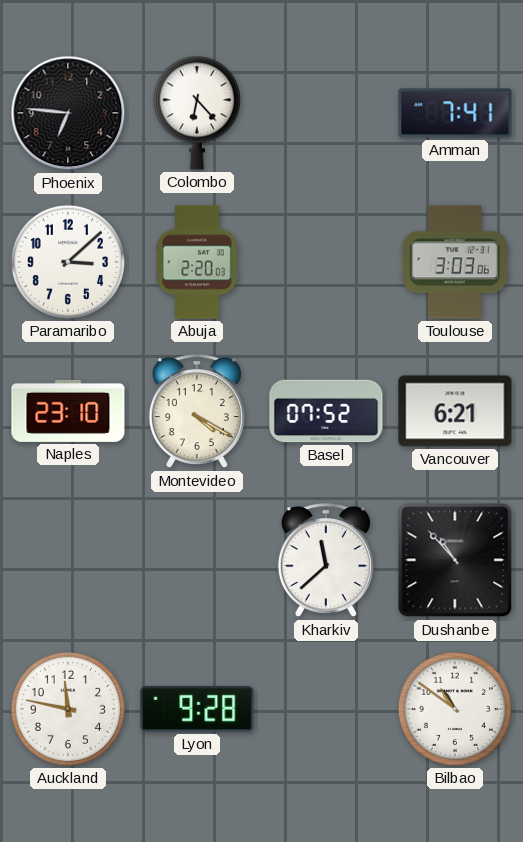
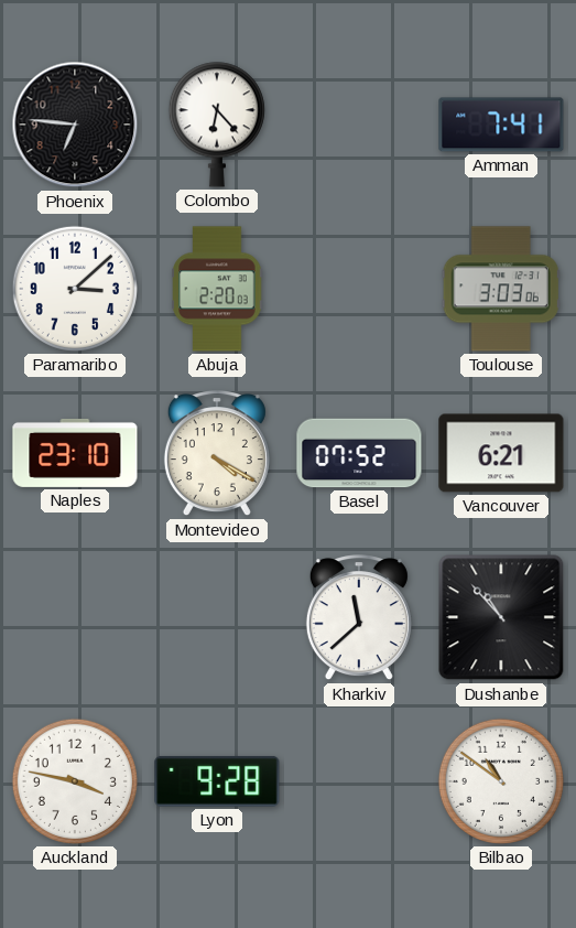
Auckland: 11:47 -> 3:47 (75, 781)
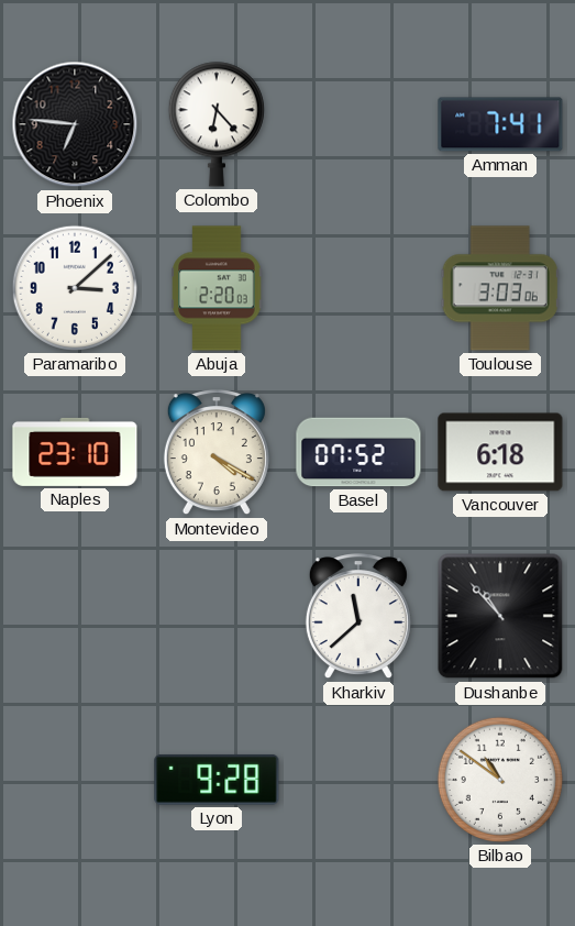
Vancouver: 6:21 -> 6:18 (500, 452)
Auckland: 3:47 -> none (75, 781)
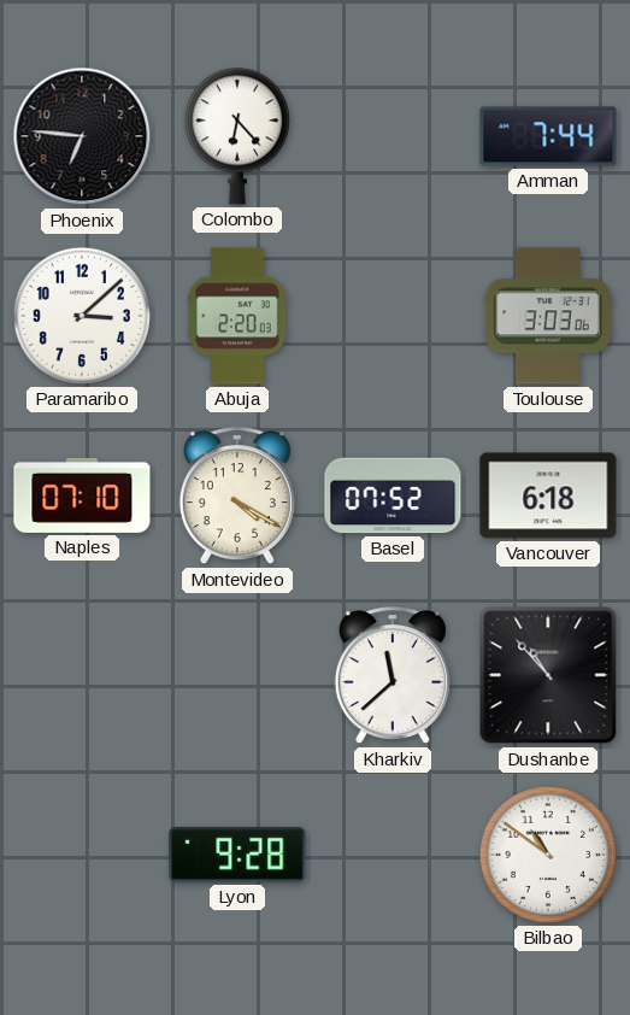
Amman: 7:41 -> 7:44 (548, 136)
Naples: 23:10 -> 07:10 (82, 495)
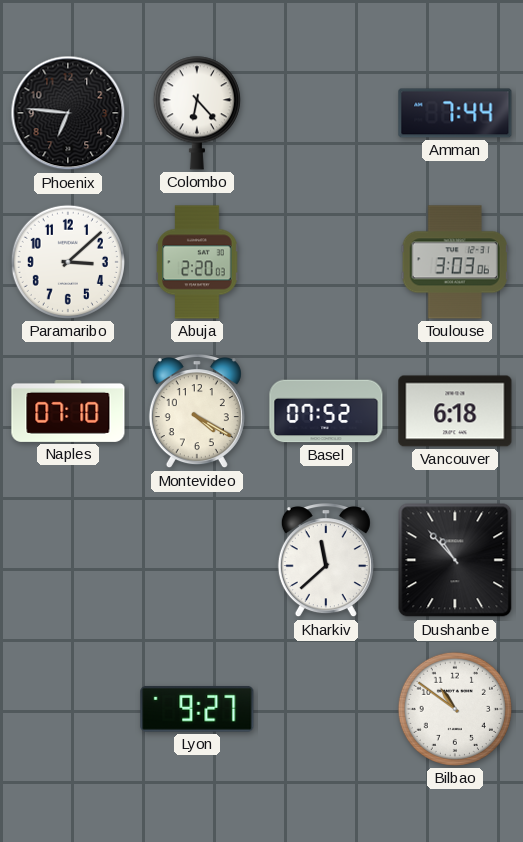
Lyon: 9:28 -> 9:27 (197, 709)
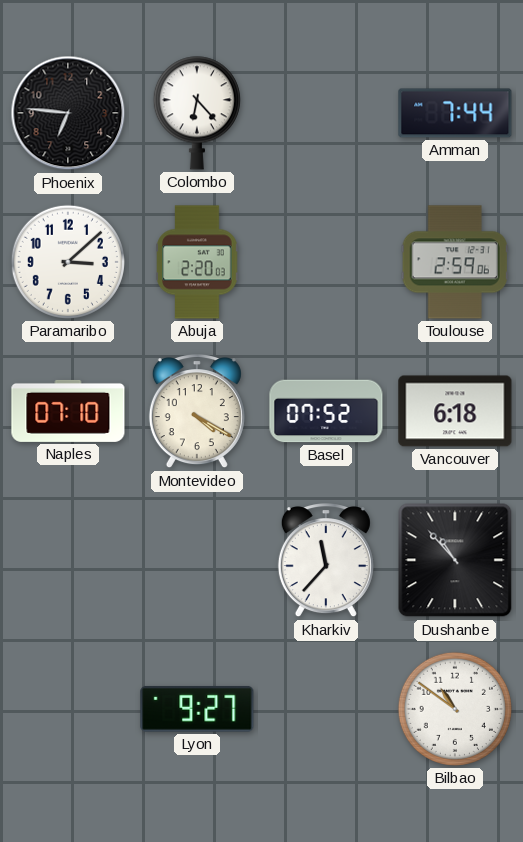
Toulouse: 3:03 -> 2:59 (455, 262)
Kharkiv: 11:38 -> 11:37 (326, 561)
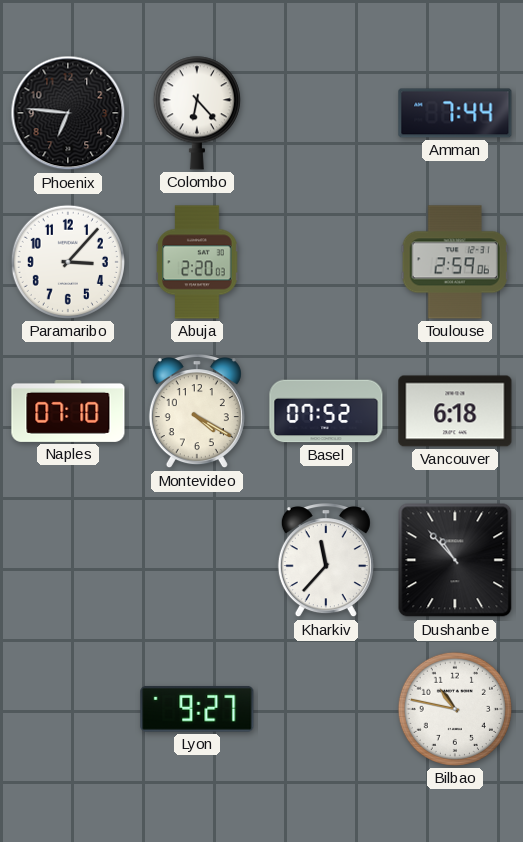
Paramaribo: 3:08 -> 3:07 (68, 262)
Bilbao: 10:51 -> 10:47 (455, 709)
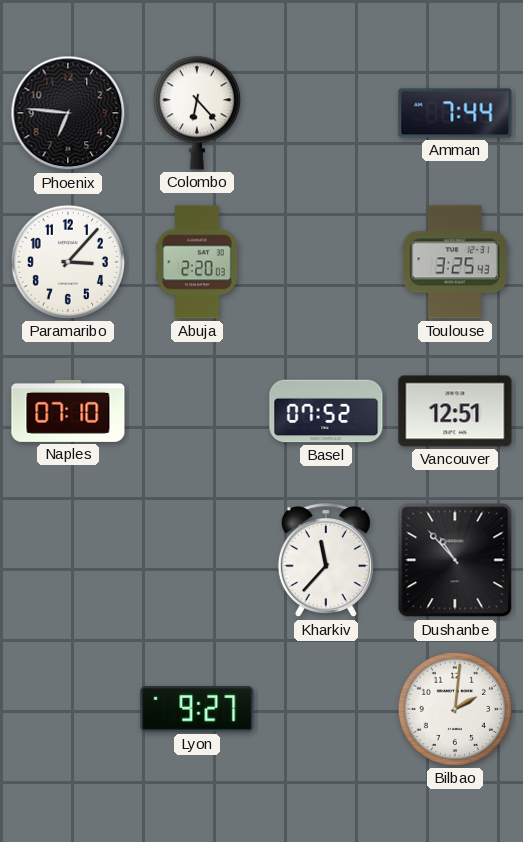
Toulouse: 2:59 -> 3:25 (455, 262)
Montevideo: 4:20 -> none (197, 412)
Vancouver: 6:18 -> 12:51 (455, 411)
Bilbao: 10:47 -> 2:01 (455, 709)
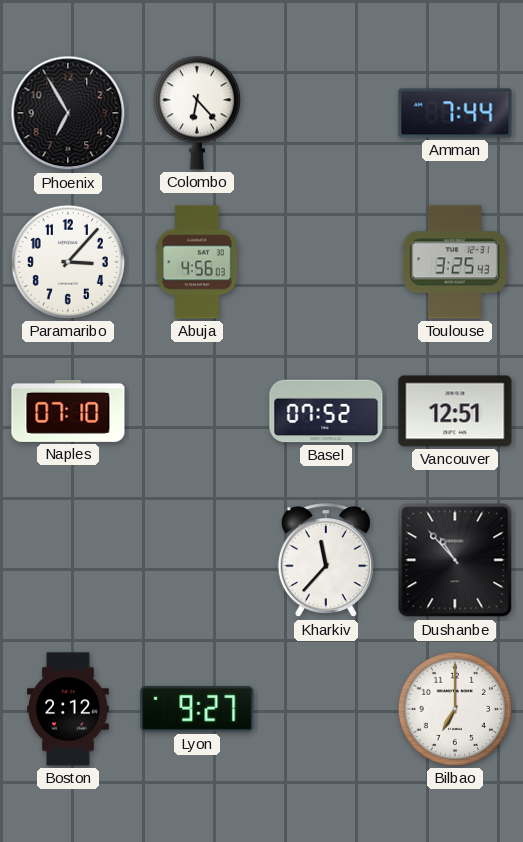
Phoenix: 6:46 -> 6:55 (68, 113)
Abuja: 2:20 -> 4:56 (197, 262)
Boston: none -> 2:12 (68, 709)
Bilbao: 2:01 -> 7:00 (455, 709)
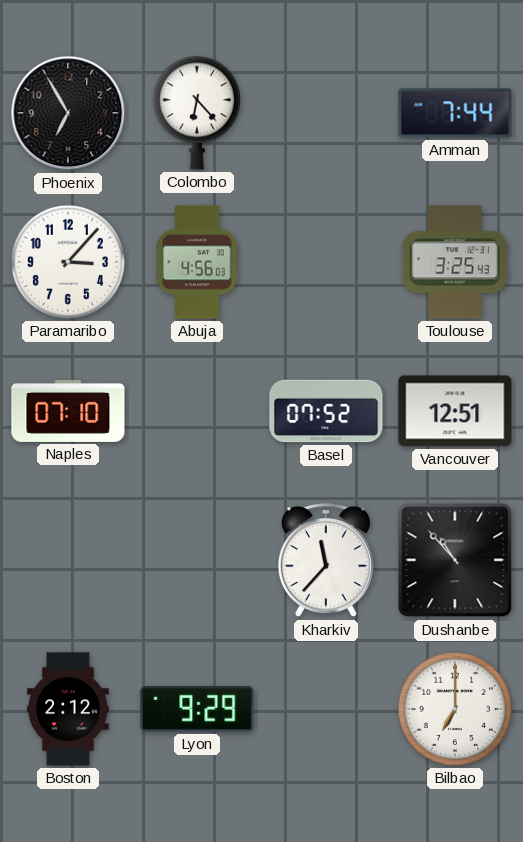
Lyon: 9:27 -> 9:29 (197, 709)
